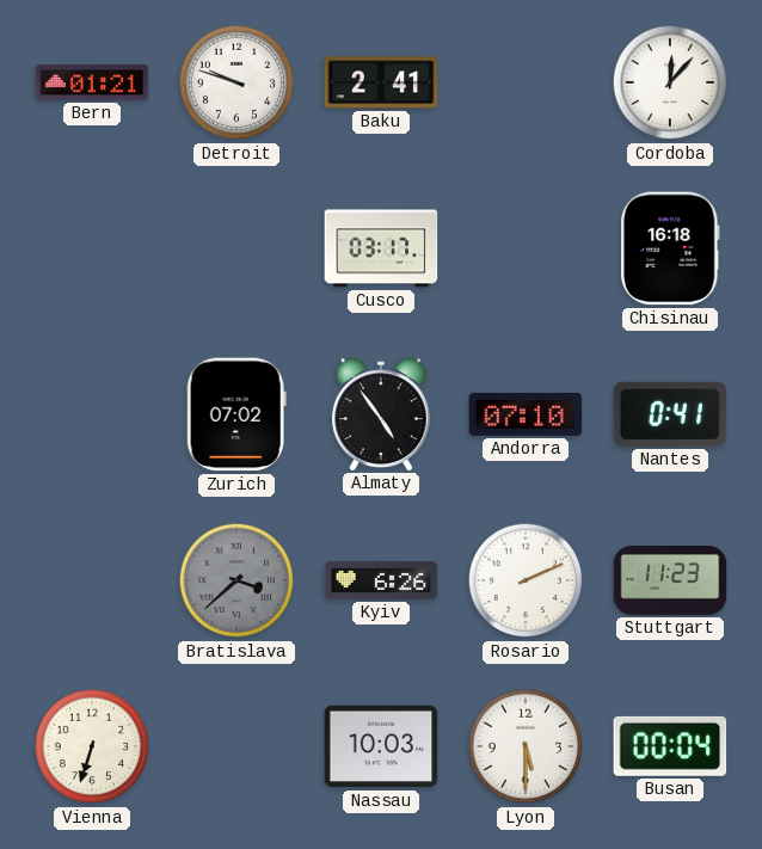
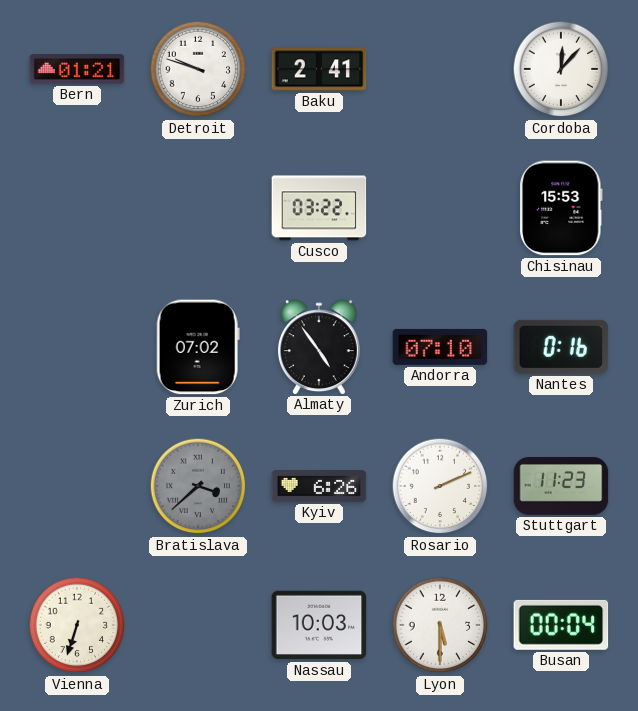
Cusco: 03:17 -> 03:22 (319, 208)
Chisinau: 16:18 -> 15:53 (562, 208)
Nantes: 0:41 -> 0:16 (561, 347)
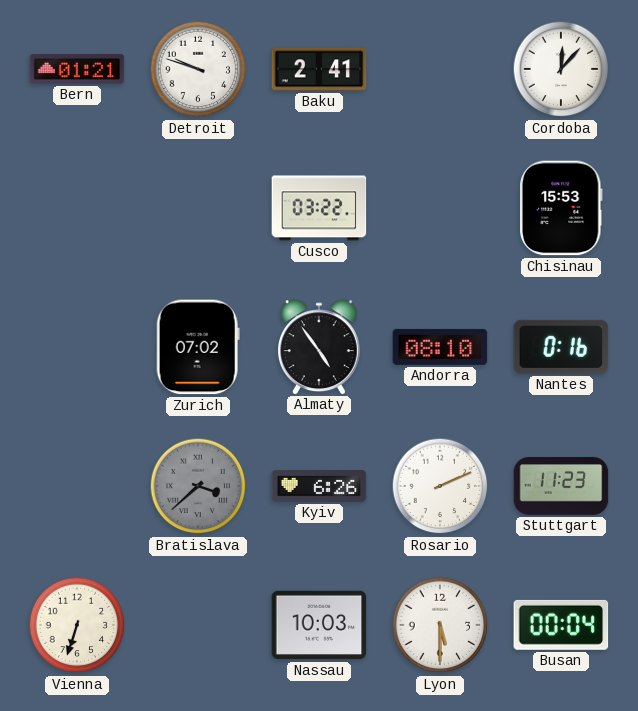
Andorra: 07:10 -> 08:10 (440, 347)
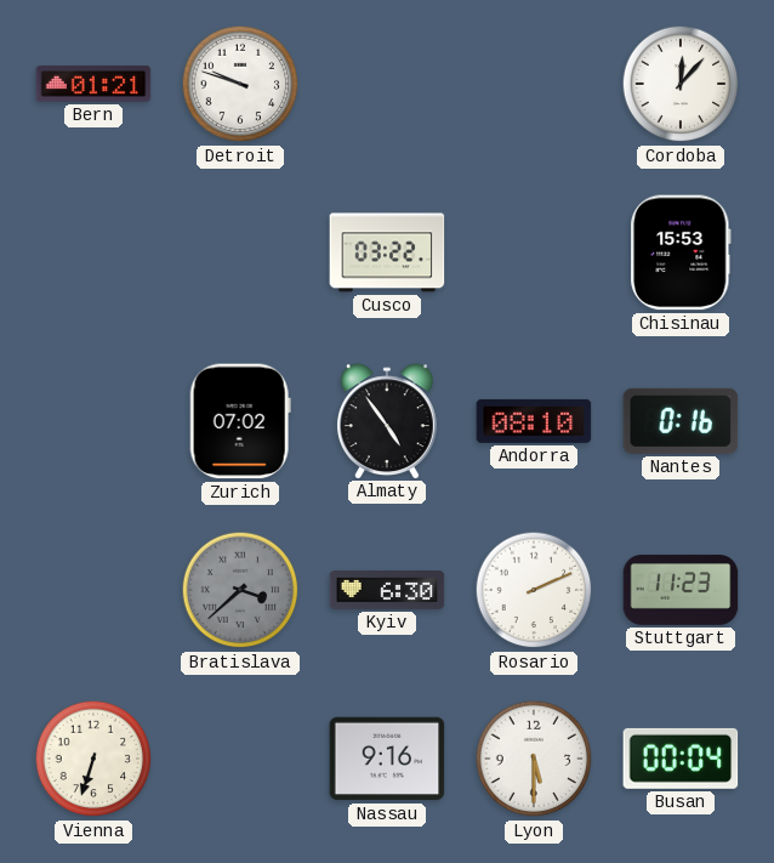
Baku: 2:41 -> none (319, 69)
Kyiv: 6:26 -> 6:30 (387, 590)
Nassau: 10:03 -> 9:16 (387, 759)
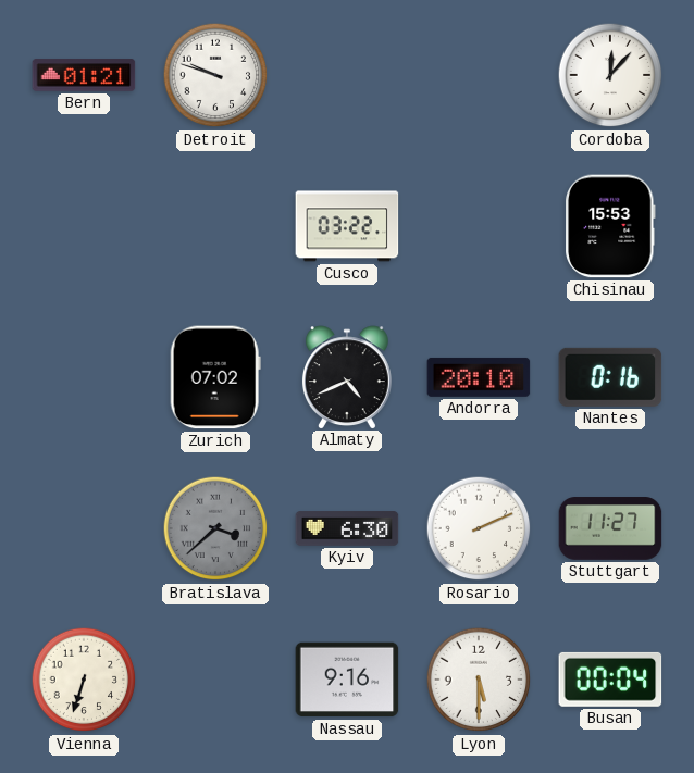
Almaty: 4:54 -> 4:41 (347, 377)
Andorra: 08:10 -> 20:10 (479, 377)
Stuttgart: 11:23 -> 11:27 (610, 528)
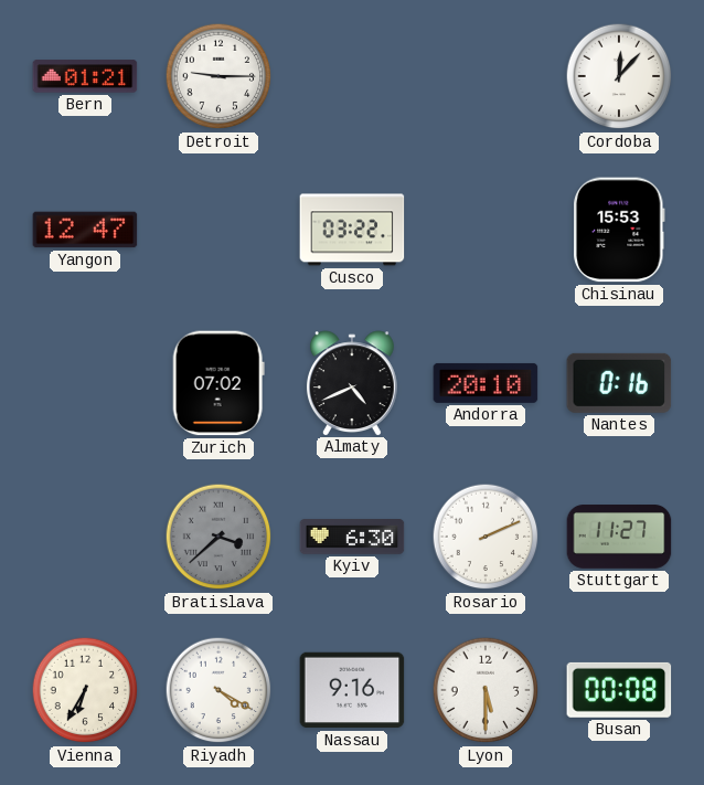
Detroit: 9:48 -> 9:15 (218, 76)
Yangon: none -> 12:47 (85, 230)
Vienna: 6:33 -> 6:35 (85, 690)
Riyadh: none -> 4:20 (218, 690)
Busan: 00:04 -> 00:08 (619, 690)
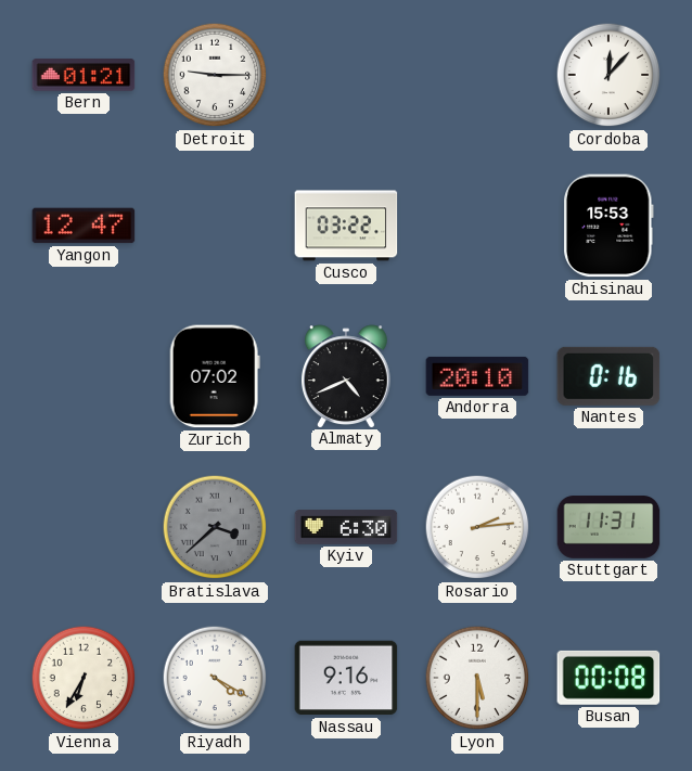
Rosario: 2:11 -> 2:14 (477, 527)
Stuttgart: 11:27 -> 11:31 (608, 527)
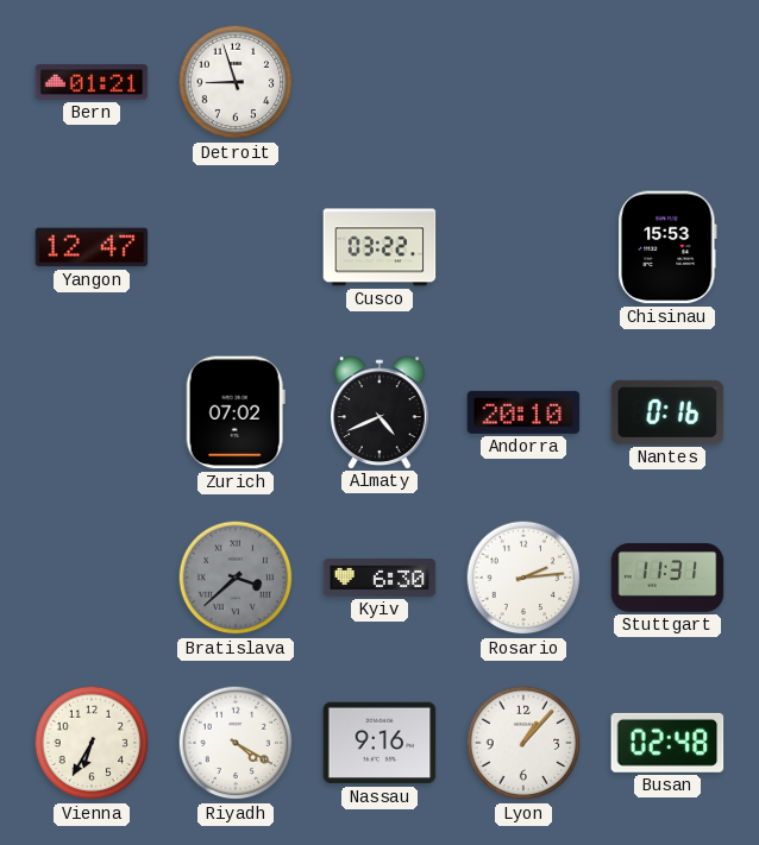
Detroit: 9:15 -> 8:57 (236, 82)
Cordoba: 12:07 -> none (608, 75)
Lyon: 5:30 -> 1:07 (523, 743)
Busan: 00:08 -> 02:48 (667, 743)
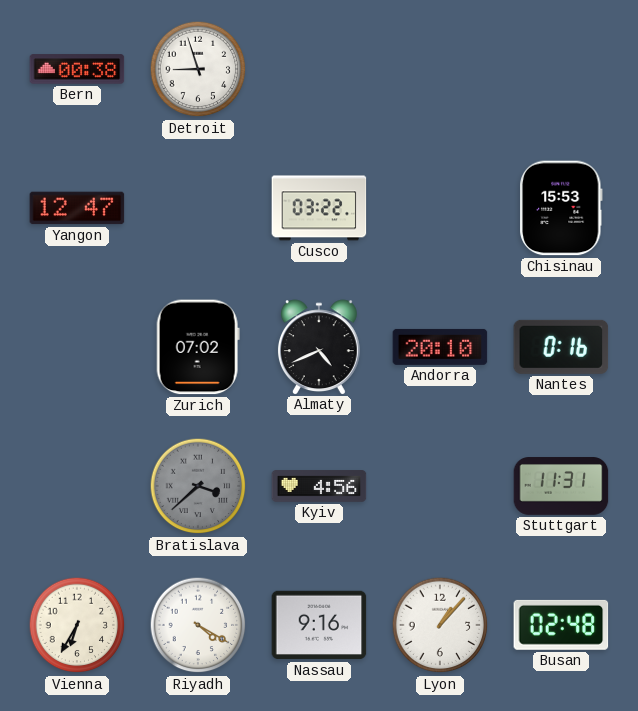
Bern: 01:21 -> 00:38 (77, 69)
Kyiv: 6:30 -> 4:56 (319, 486)
Rosario: 2:14 -> none (523, 578)
